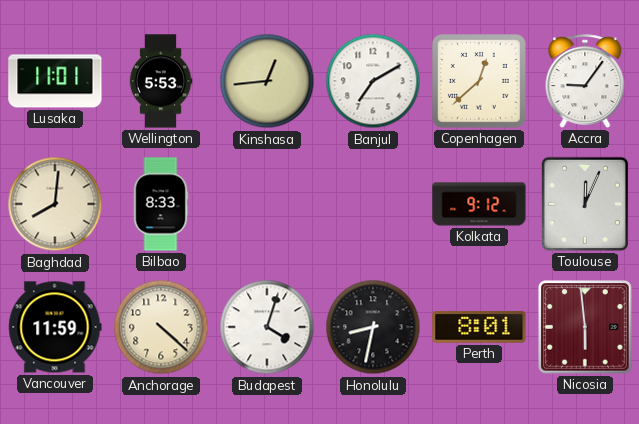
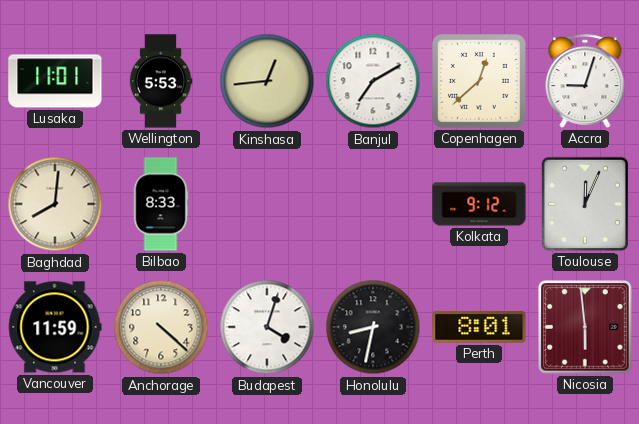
Accra: 9:06 -> 9:03 (585, 81)
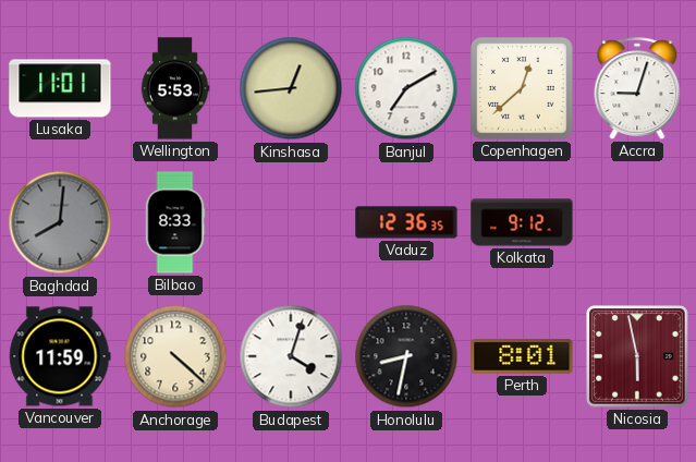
Baghdad dial: cream -> grey (60, 222)
Vaduz: none -> 12:36 (406, 222)
Toulouse: 12:04 -> none (585, 204)
Nicosia: 5:59 -> 5:58 (638, 357)
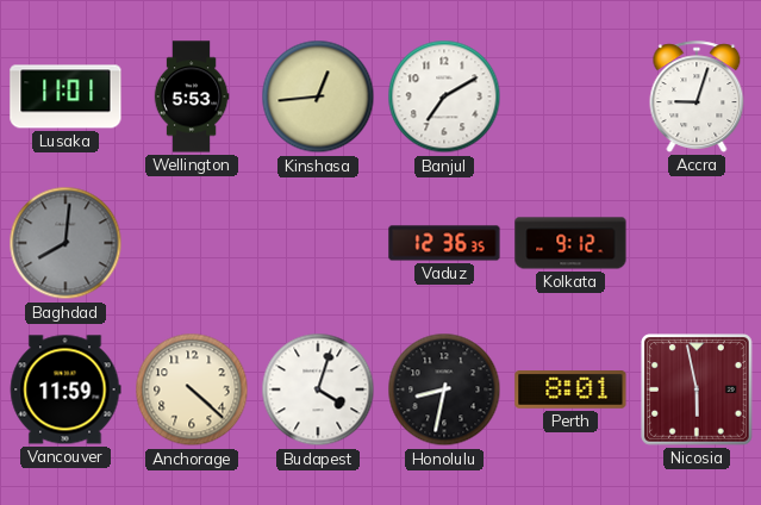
Copenhagen: 12:38 -> none (523, 89)
Bilbao: 8:33 -> none (175, 222)
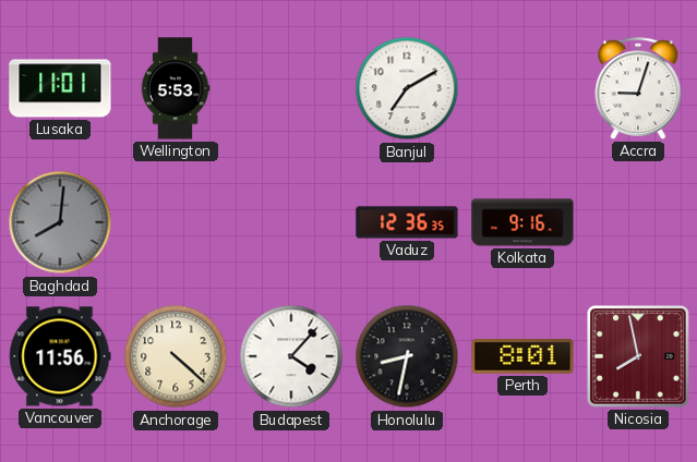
Kinshasa: 12:44 -> none (318, 96)
Kolkata: 9:12 -> 9:16 (522, 222)
Vancouver: 11:59 -> 11:56 (60, 356)
Budapest: 4:03 -> 4:07 (291, 356)
Nicosia: 5:58 -> 7:58 (639, 357)
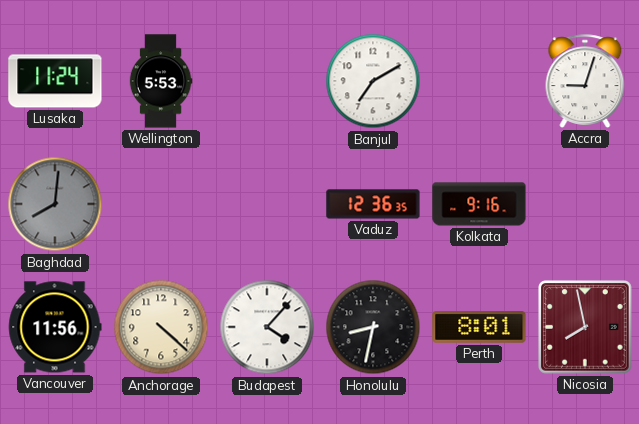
Lusaka: 11:01 -> 11:24 (55, 81)
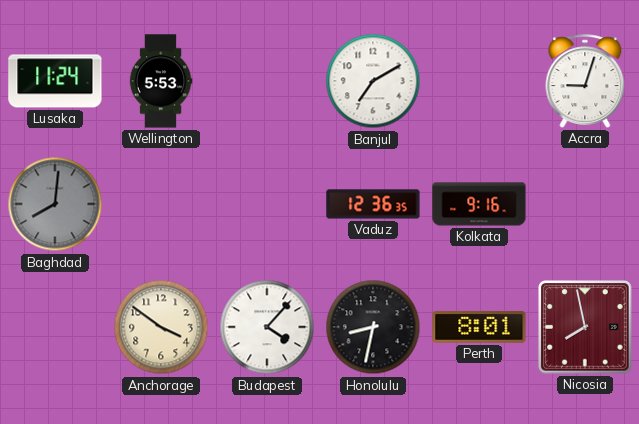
Vancouver: 11:56 -> none (55, 327)
Anchorage: 4:22 -> 3:51 (161, 327)
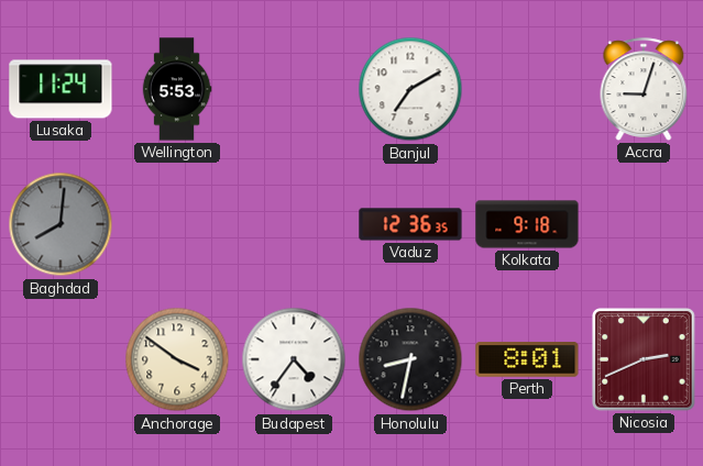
Kolkata: 9:16 -> 9:18 (527, 224)
Budapest: 4:07 -> 4:36 (294, 359)
Nicosia: 7:58 -> 2:41 (645, 360)
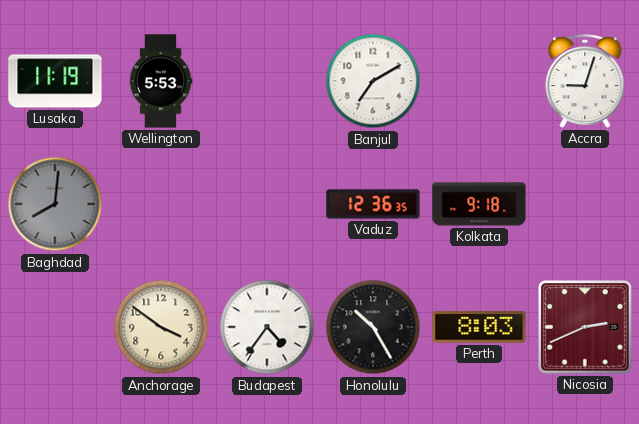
Lusaka: 11:24 -> 11:19 (55, 81)
Honolulu: 8:32 -> 10:25 (373, 327)
Perth: 8:01 -> 8:03 (479, 327)
